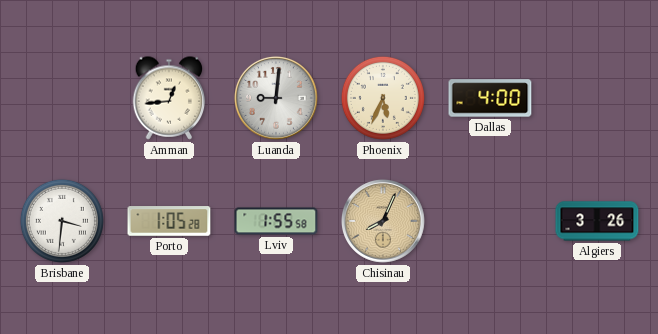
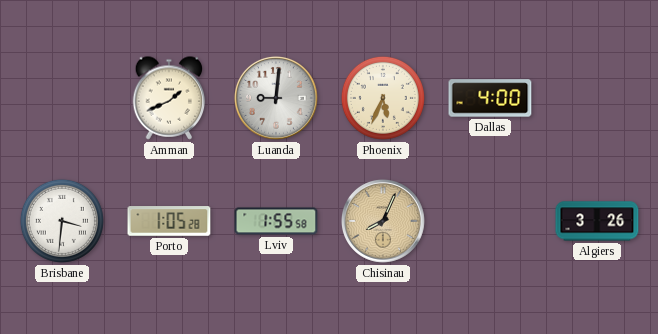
Amman: 12:44 -> 1:41 (169, 98)
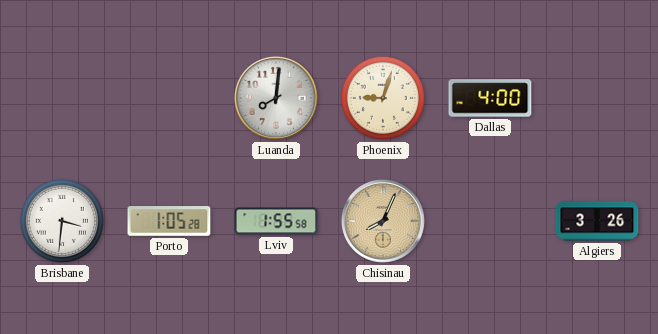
Amman: 1:41 -> none (169, 98)
Luanda: 9:01 -> 8:01 (276, 98)
Phoenix: 5:34 -> 9:03 (383, 98)
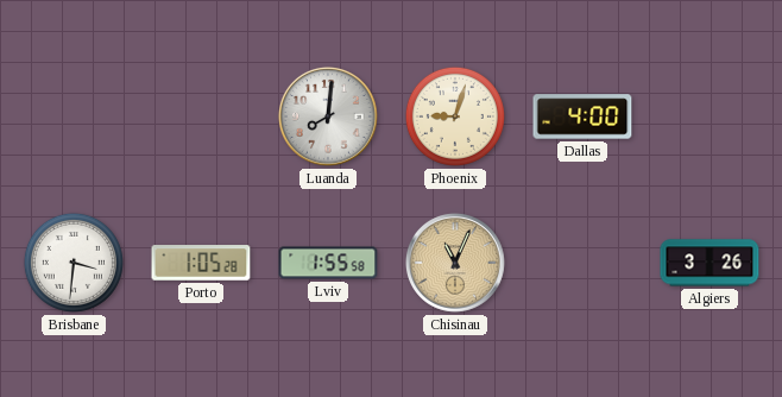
Chisinau: 8:04 -> 11:04 (455, 263)
